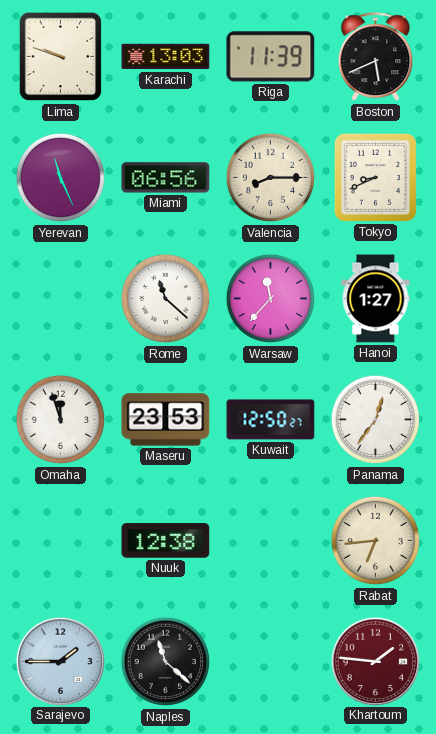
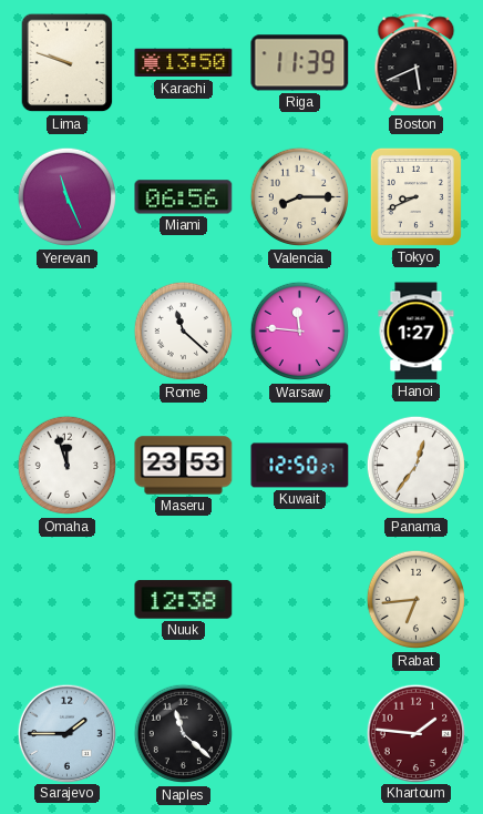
Karachi: 13:03 -> 13:50 (184, 63)
Warsaw: 11:37 -> 11:46 (300, 332)
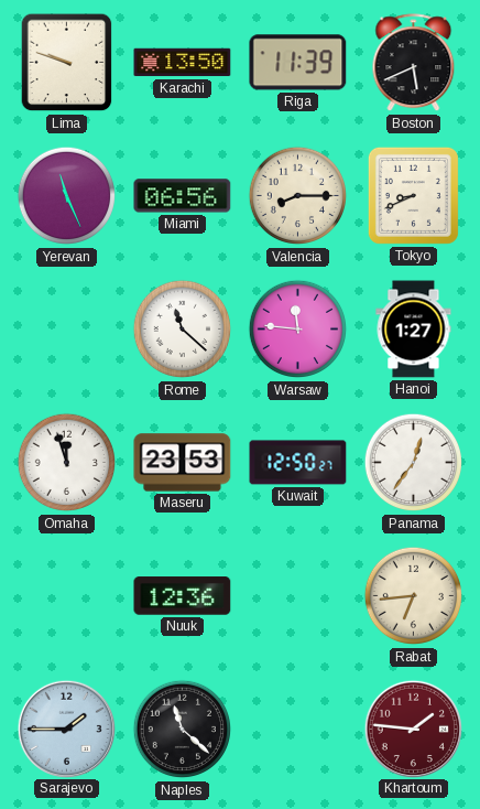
Nuuk: 12:38 -> 12:36 (183, 596)
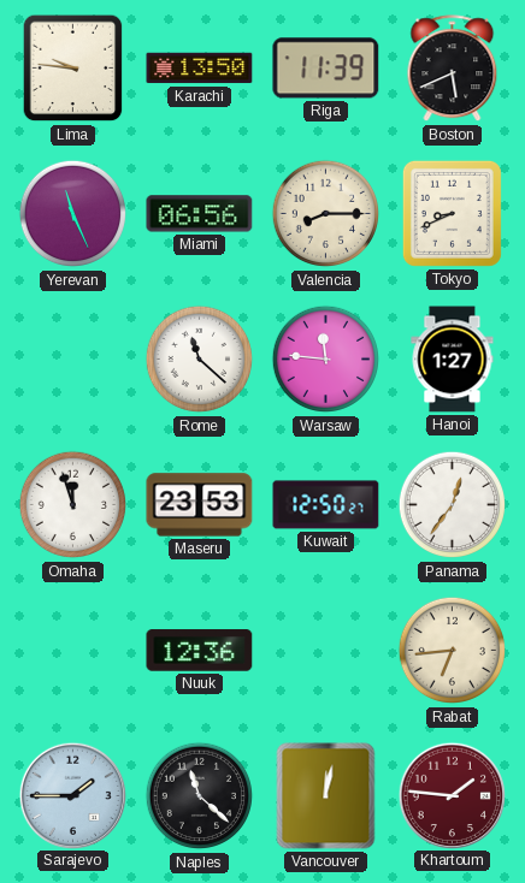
Lima: 9:48 -> 9:46 (73, 69)
Vancouver: none -> 12:02 (326, 796)
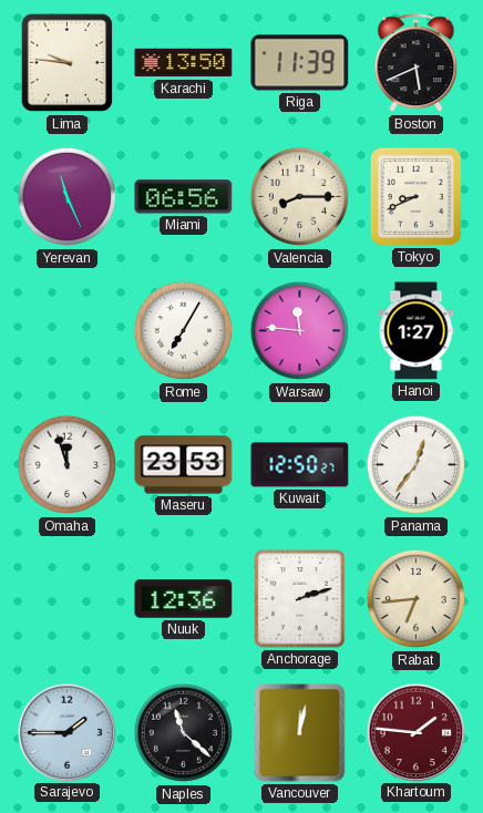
Rome: 11:22 -> 7:05 (184, 331)
Anchorage: none -> 2:12 (300, 599)
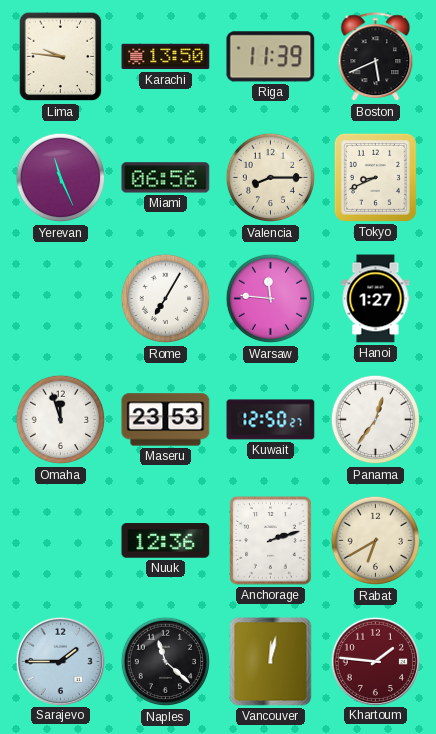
Rabat: 6:44 -> 6:40 (376, 541)
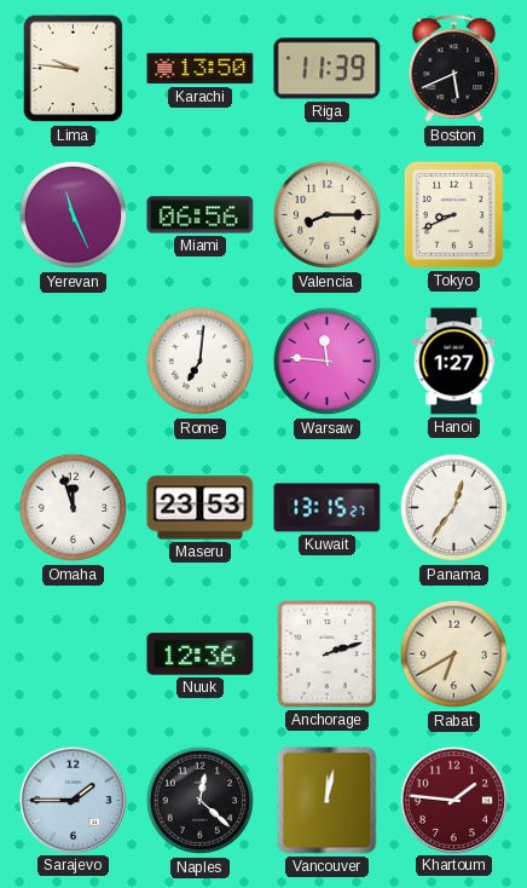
Rome: 7:05 -> 7:01 (201, 362)
Kuwait: 12:50 -> 13:15 (328, 508)
Naples: 11:22 -> 12:22 (201, 801)
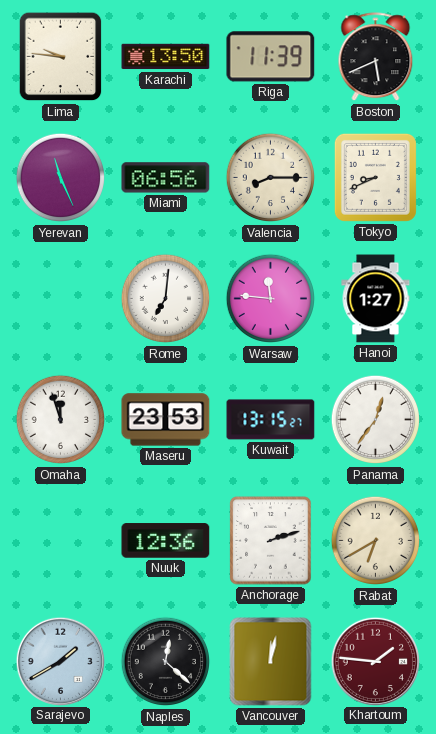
Sarajevo: 1:45 -> 1:40 (60, 661)
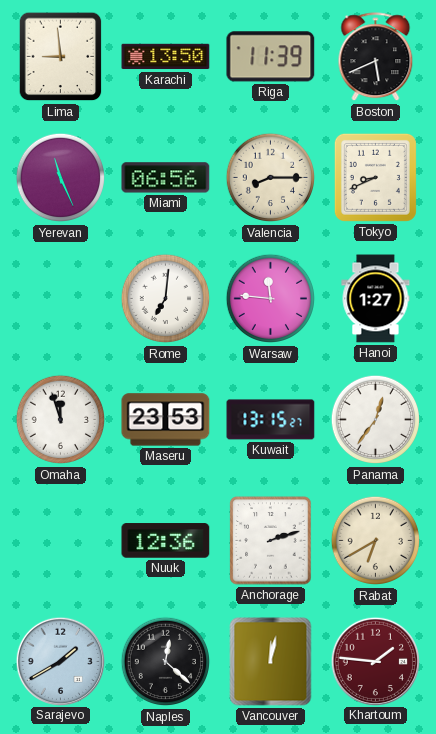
Lima: 9:46 -> 8:59 (61, 57)
